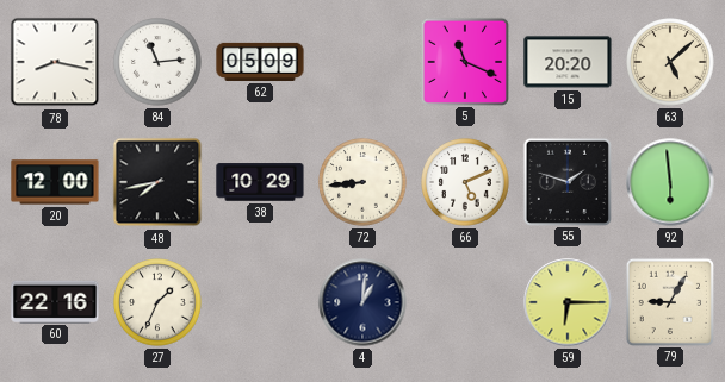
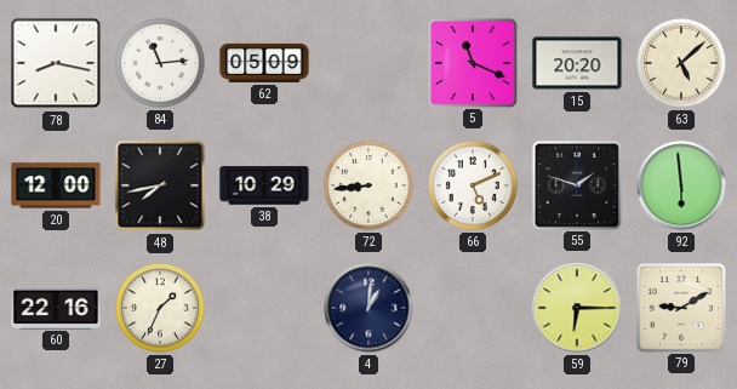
79: 9:05 -> 9:10 (680, 307)
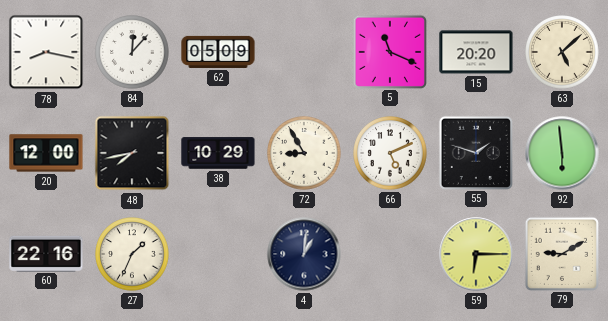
84: 11:14 -> 12:07 (132, 52)
72: 8:44 -> 8:55 (304, 153)
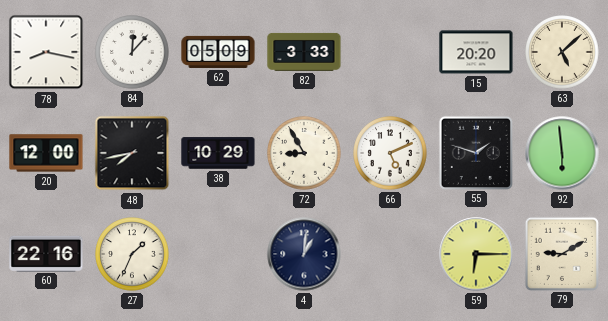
82: none -> 3:33 (304, 52)
5: 11:19 -> none (389, 51)
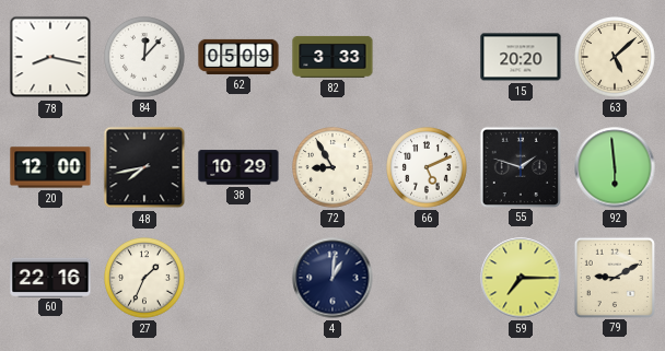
59: 6:15 -> 7:15 (521, 278)
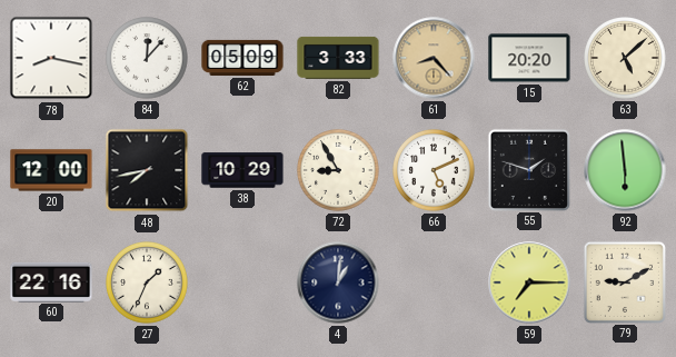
61: none -> 8:23 (434, 58)
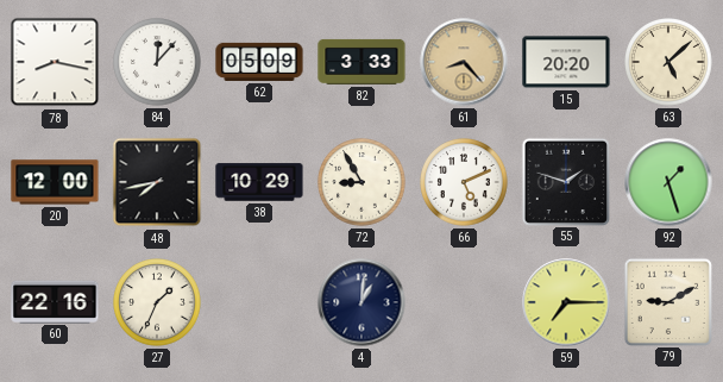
92: 5:59 -> 1:27 (668, 182)
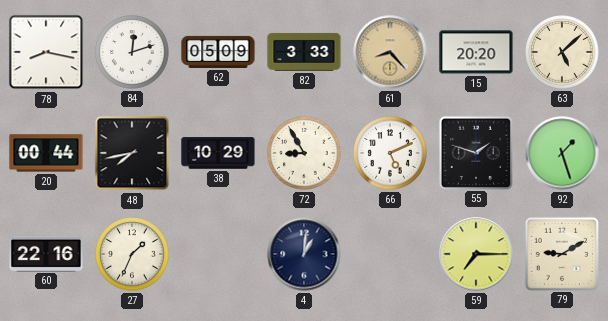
84: 12:07 -> 12:12 (132, 52)
20: 12:00 -> 00:44 (46, 153)
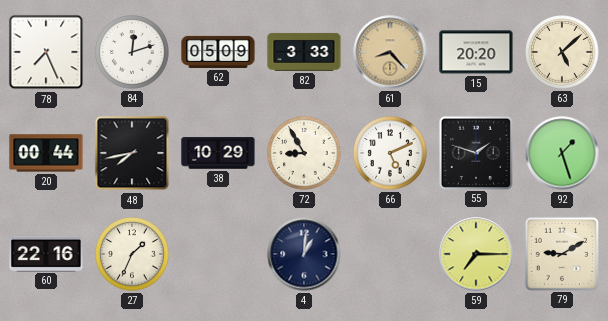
78: 8:17 -> 7:26 (46, 52)
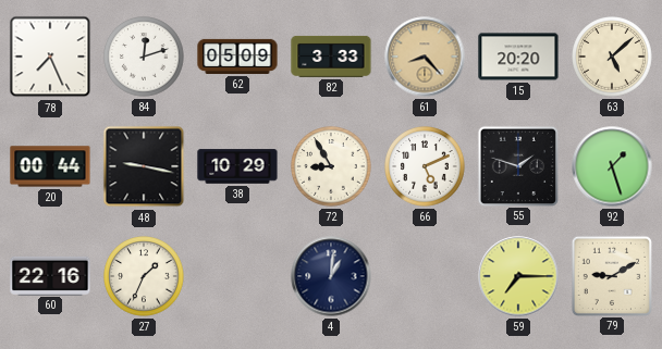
48: 7:43 -> 9:17 (144, 166)
